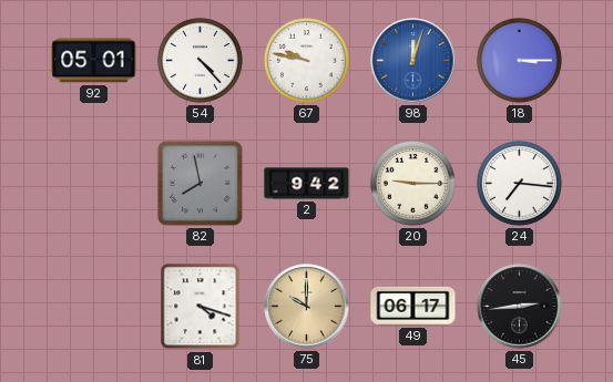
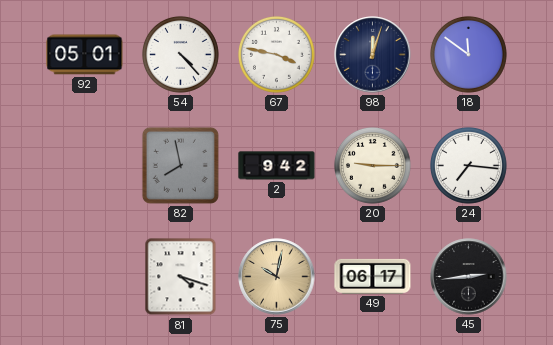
67: 9:47 -> 3:47 (276, 54)
98 dial: blue -> navy (373, 55)
18: 3:15 -> 11:51 (468, 54)
75: 10:00 -> 10:02 (277, 277)
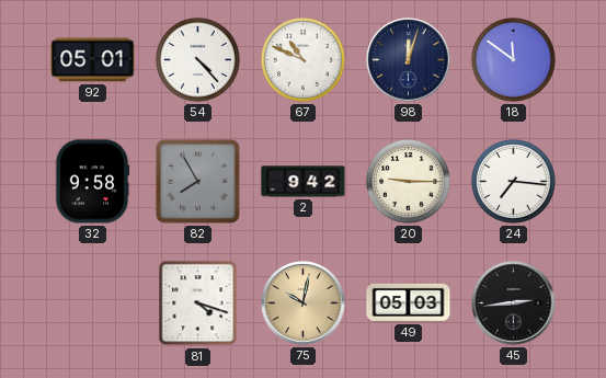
67: 3:47 -> 10:49 (302, 59)
32: none -> 9:58 (92, 182)
82: 7:58 -> 7:55 (197, 181)
49: 06:17 -> 05:03 (409, 302)
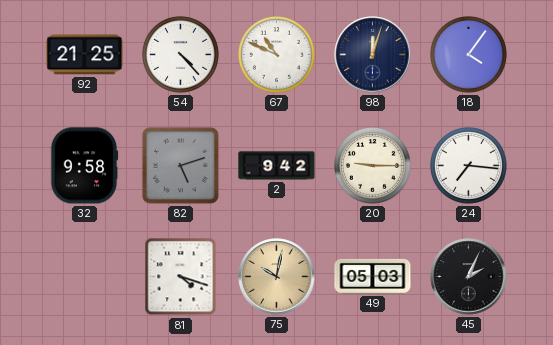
92: 05:01 -> 21:25 (85, 55)
18: 11:51 -> 4:06 (468, 54)
82: 7:55 -> 5:12 (180, 165)
45: 2:44 -> 2:04 (469, 277)
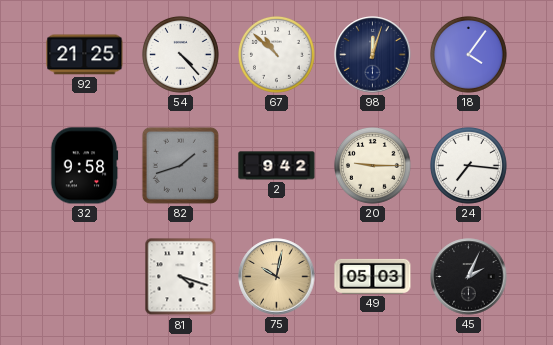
67: 10:49 -> 10:52 (276, 54)
82: 5:12 -> 1:42 (180, 165)
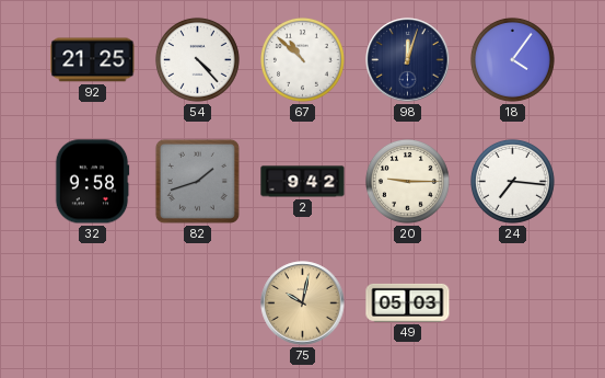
81: 4:18 -> none (181, 277)
45: 2:04 -> none (469, 277)
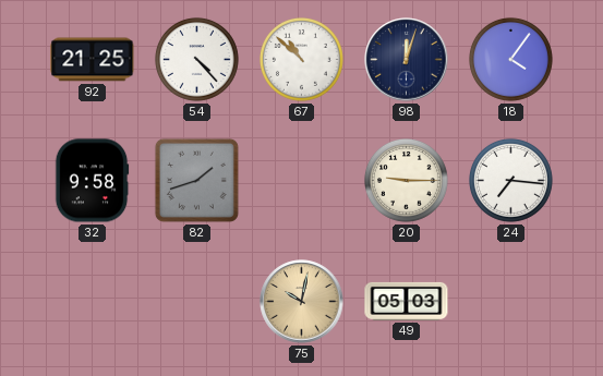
2: 9:42 -> none (303, 182)
